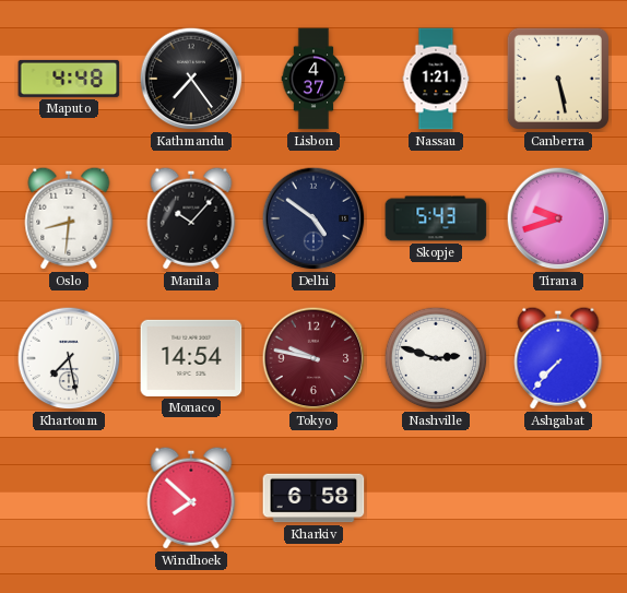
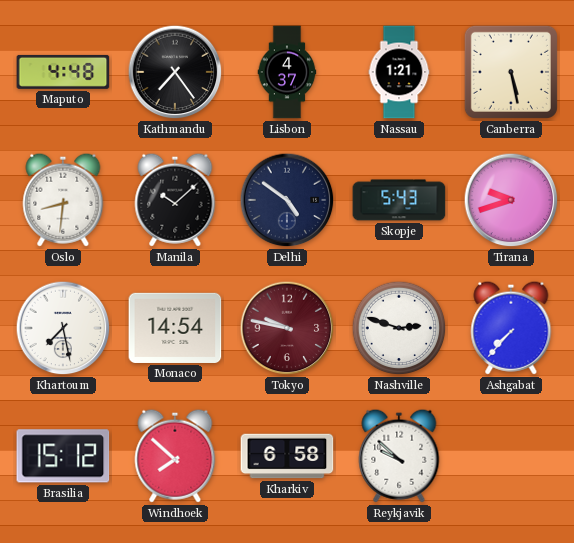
Manila: 10:07 -> 10:08 (175, 200)
Brasilia: none -> 15:12 (63, 456)
Reykjavik: none -> 9:52 (399, 456)
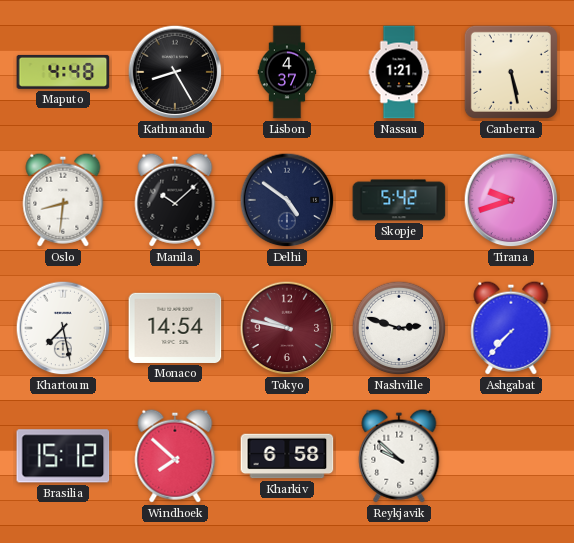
Kathmandu: 7:24 -> 8:25 (175, 72)
Skopje: 5:43 -> 5:42 (399, 200)
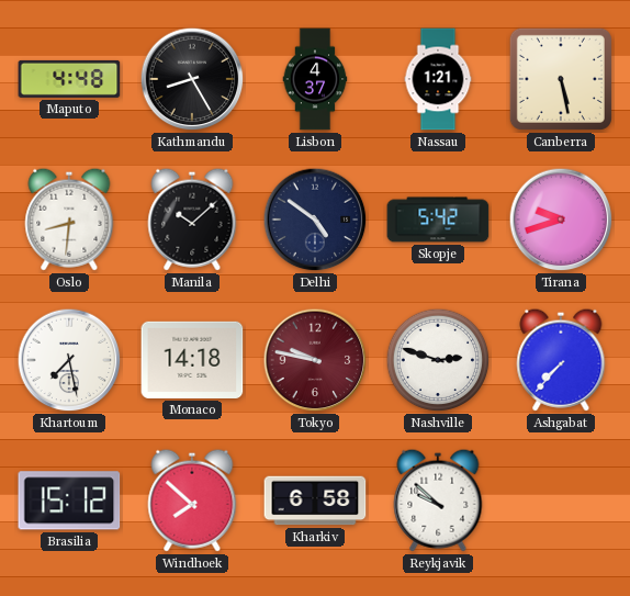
Monaco: 14:54 -> 14:18 (192, 360)
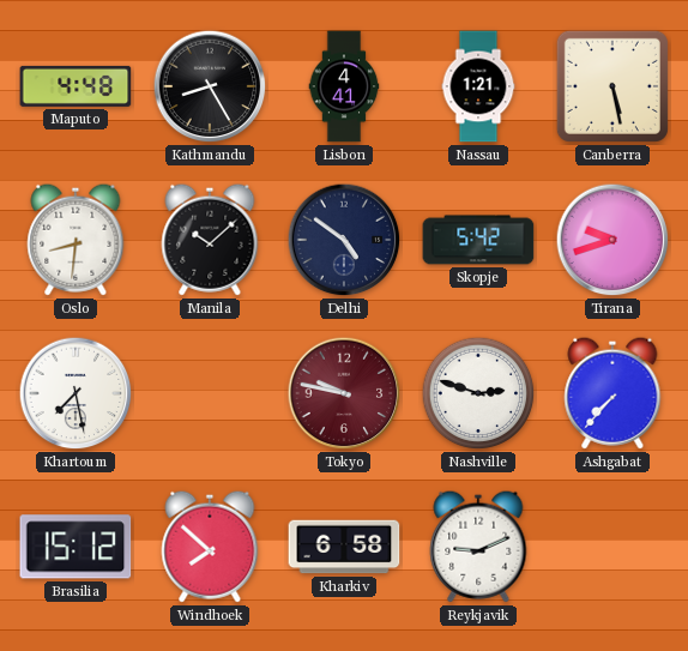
Lisbon: 4:37 -> 4:41 (344, 86)
Monaco: 14:18 -> none (192, 360)
Reykjavik: 9:52 -> 9:11 (478, 547)
